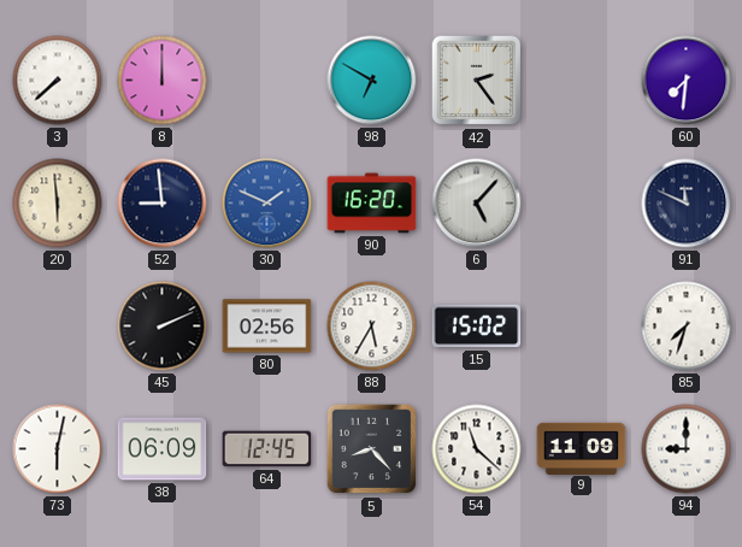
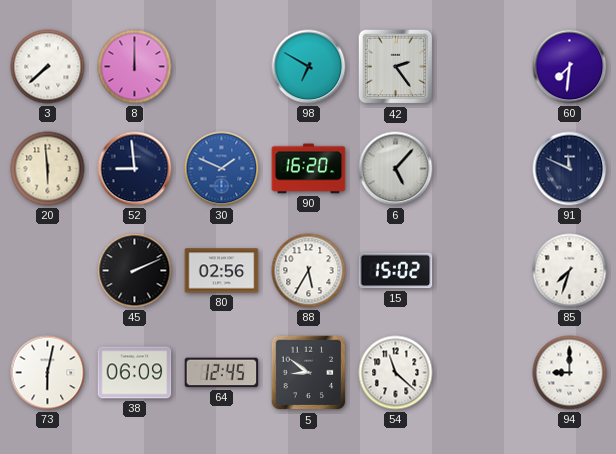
5: 8:23 -> 8:51 (309, 373)
9: 11:09 -> none (582, 448)
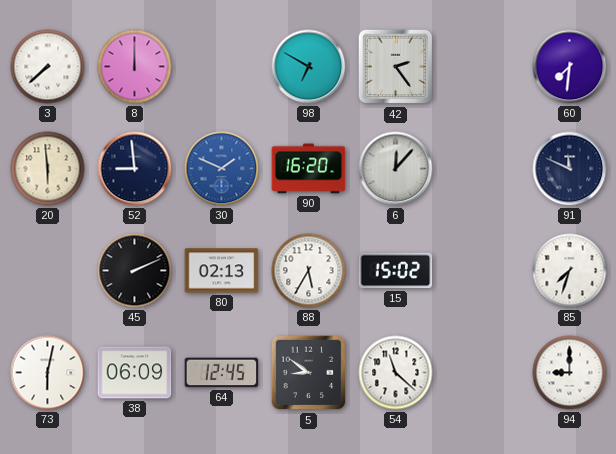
6: 5:07 -> 12:07 (396, 169)
80: 02:56 -> 02:13 (222, 271)
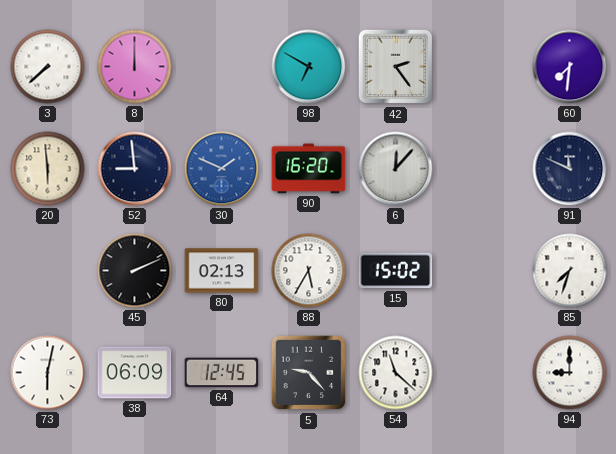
5: 8:51 -> 9:23 (309, 373)
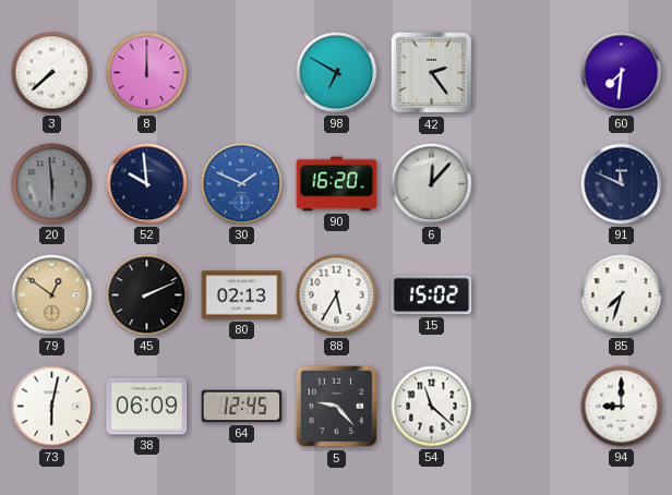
20 dial: cream -> grey (52, 184)
52: 8:59 -> 9:59 (147, 184)
79: none -> 12:51 (52, 295)
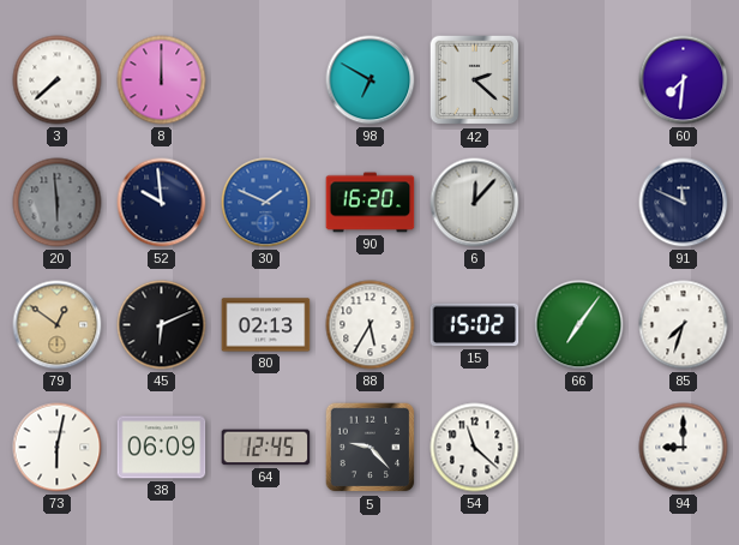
42: 2:24 -> 2:22 (475, 80)
45: 2:11 -> 6:11 (162, 325)
66: none -> 7:06 (579, 325)
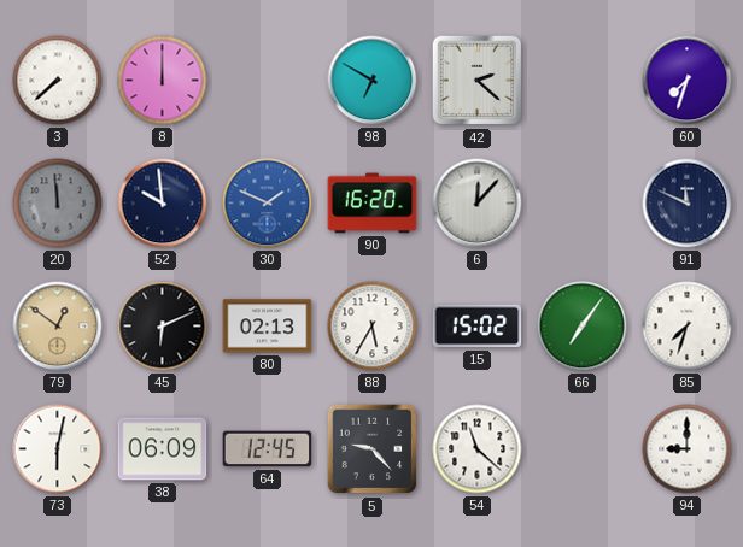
60: 7:31 -> 7:33 (688, 81)
20: 5:59 -> 11:59 (58, 204)
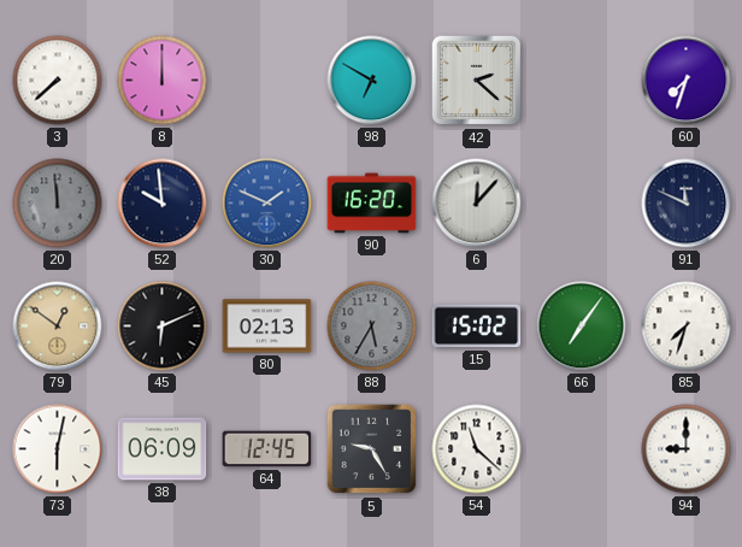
88 dial: white -> grey (372, 327)
5: 9:23 -> 9:25 (372, 449)
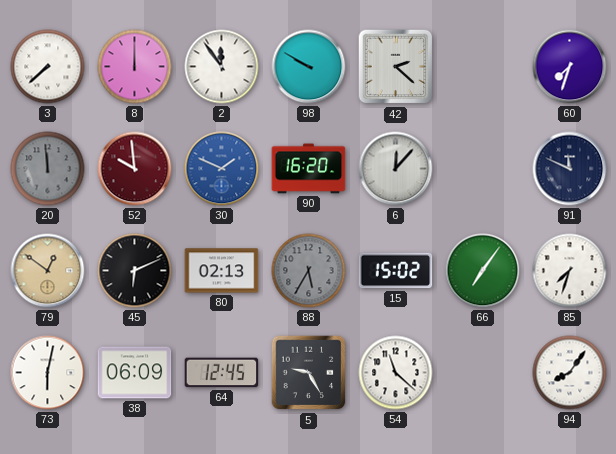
2: none -> 11:54 (222, 67)
98: 6:50 -> 9:50 (309, 67)
52 dial: navy -> burgundy (135, 169)
94: 9:00 -> 8:06 (570, 373)
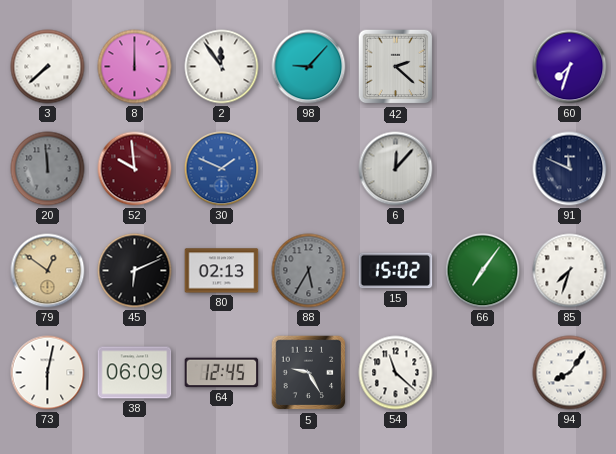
98: 9:50 -> 9:07 (309, 67)
90: 16:20 -> none (309, 169)
